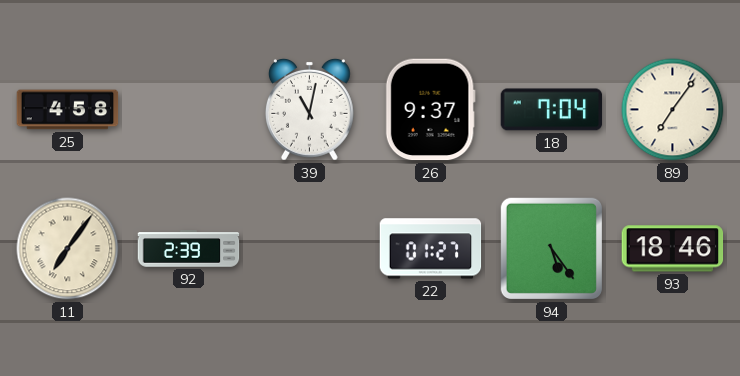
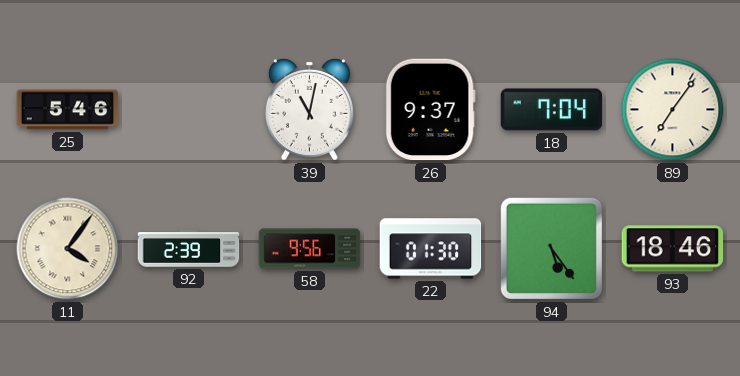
25: 4:58 -> 5:46 (68, 110)
11: 7:06 -> 4:06 (68, 249)
58: none -> 9:56 (310, 249)
22: 01:27 -> 01:30 (431, 249)
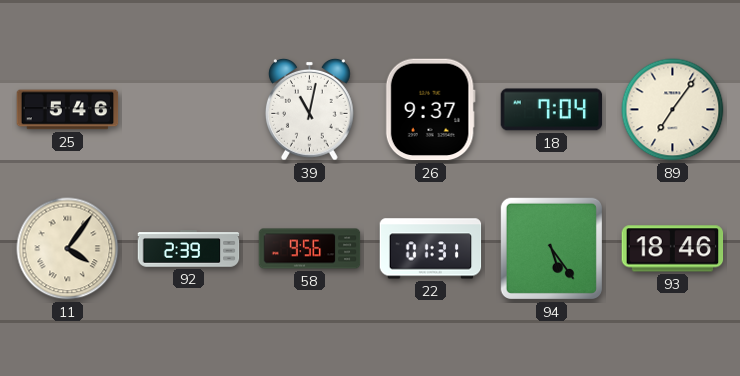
22: 01:30 -> 01:31 (431, 249)
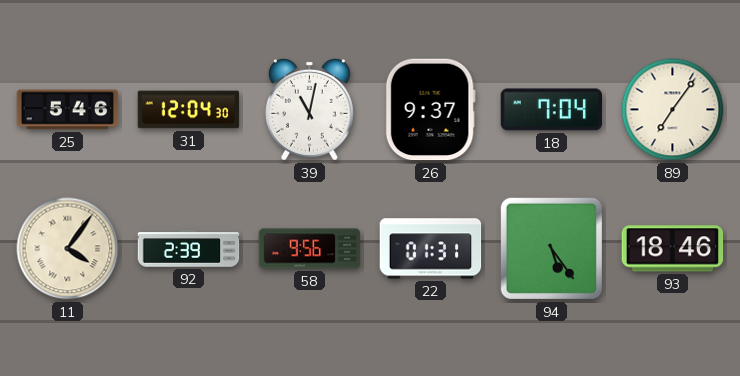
31: none -> 12:04 (189, 110)
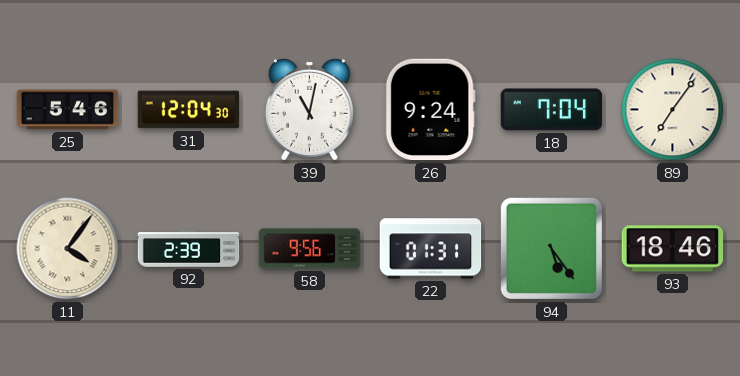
26: 9:37 -> 9:24 (430, 110)
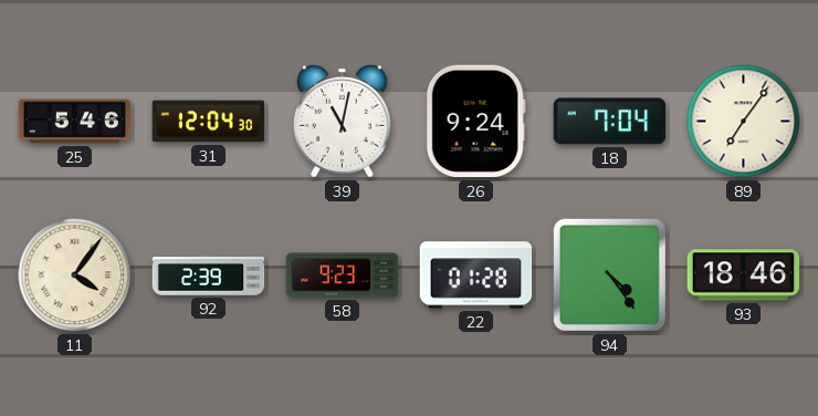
58: 9:56 -> 9:23 (343, 275)
22: 01:31 -> 01:28 (476, 275)
94: 5:24 -> 4:24 (609, 274)
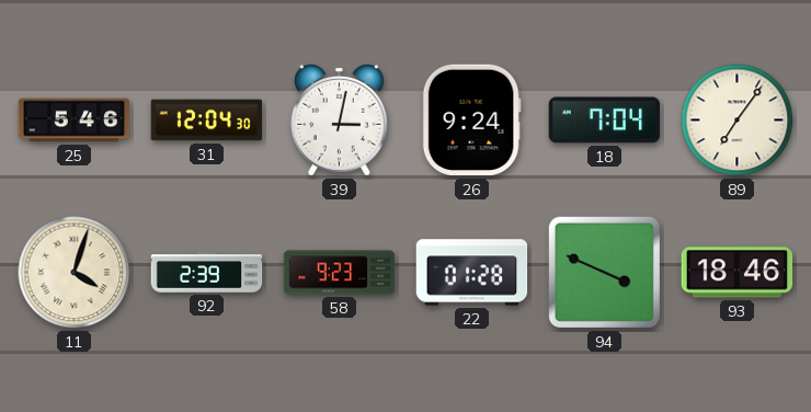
39: 11:02 -> 3:02 (339, 119)
11: 4:06 -> 4:03 (75, 273)
94: 4:24 -> 3:49 (604, 272)
